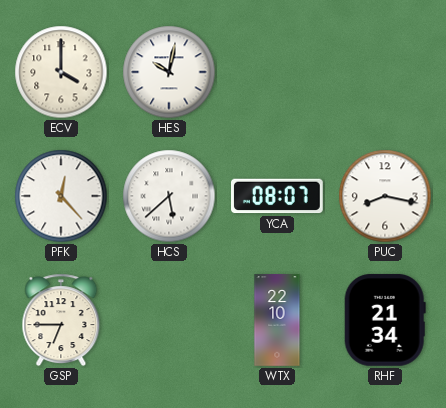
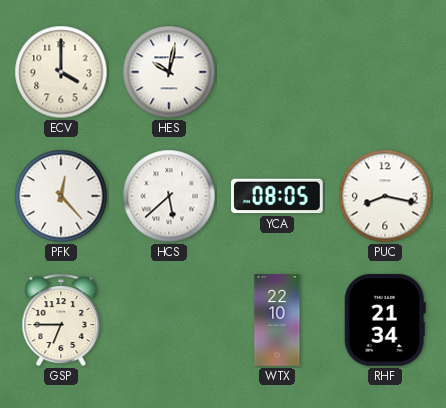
YCA: 08:07 -> 08:05 (278, 196)
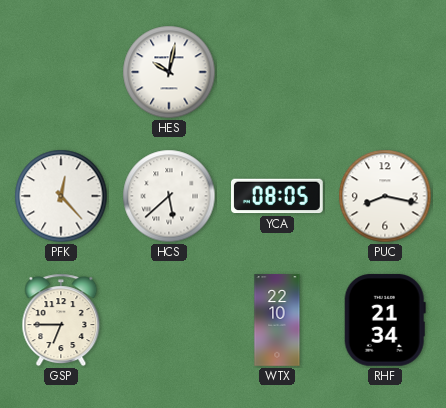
ECV: 4:00 -> none (61, 72)
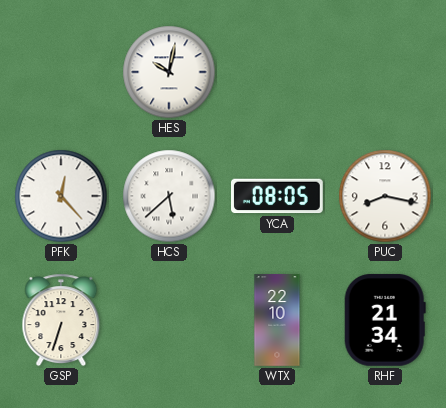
GSP: 6:45 -> 6:33 (61, 320)
